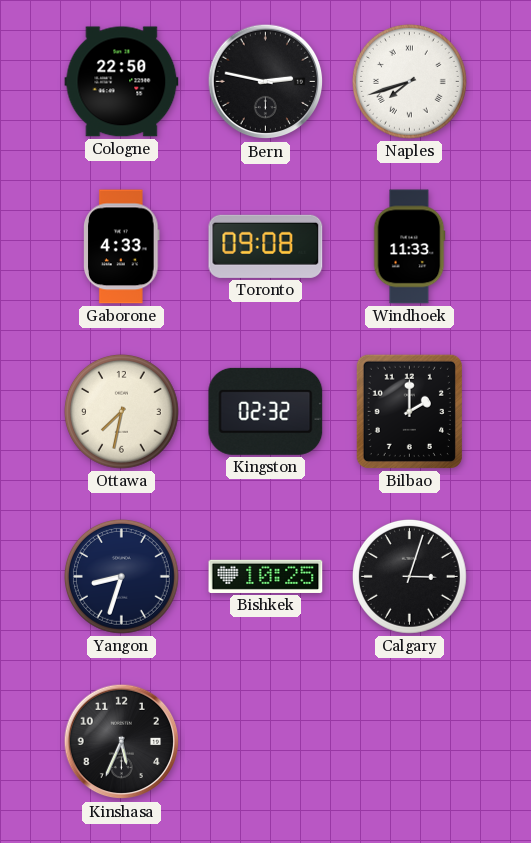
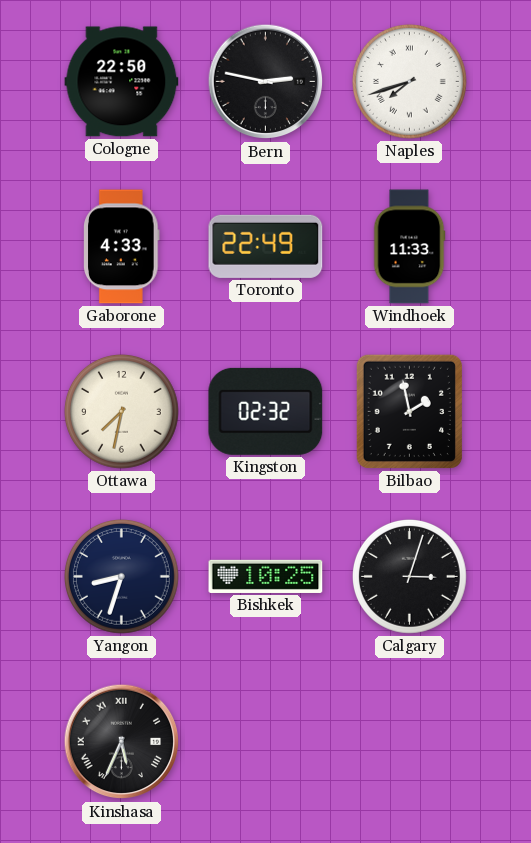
Toronto: 09:08 -> 22:49 (266, 246)
Bilbao: 2:00 -> 1:58 (409, 411)
Kinshasa numerals: Arabic -> Roman (122, 742)
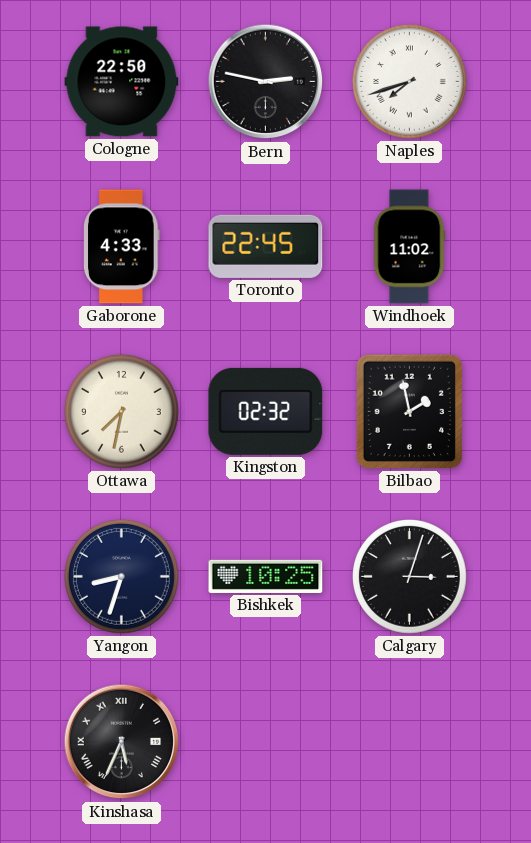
Toronto: 22:49 -> 22:45 (266, 246)
Windhoek: 11:33 -> 11:02 (409, 247)
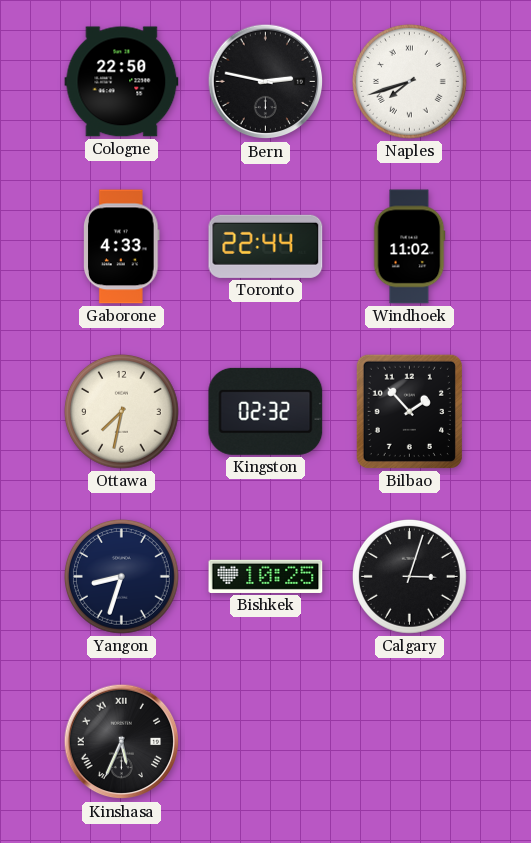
Toronto: 22:45 -> 22:44 (266, 246)
Bilbao: 1:58 -> 1:53 (409, 411)
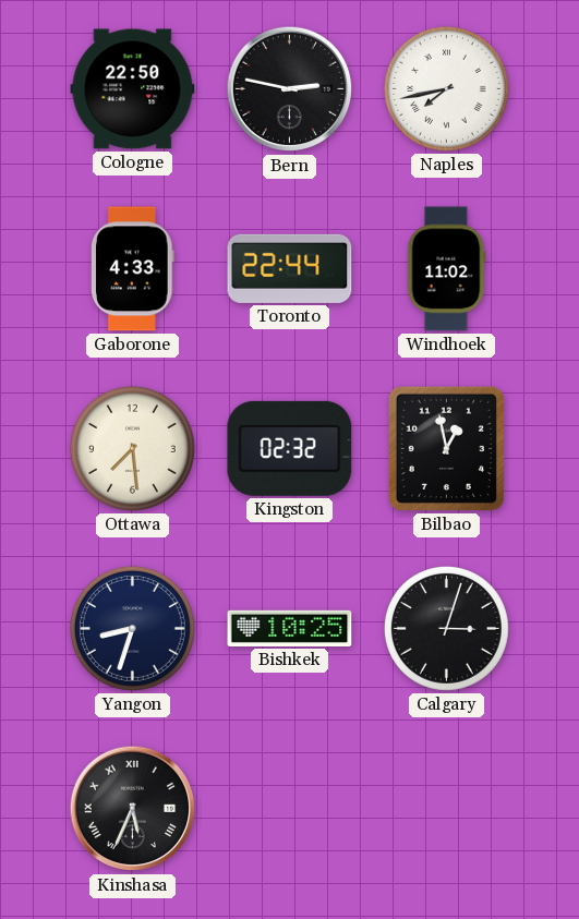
Naples: 7:42 -> 7:43 (446, 88)
Ottawa: 7:32 -> 7:29 (132, 448)
Bilbao: 1:53 -> 12:58 (446, 448)
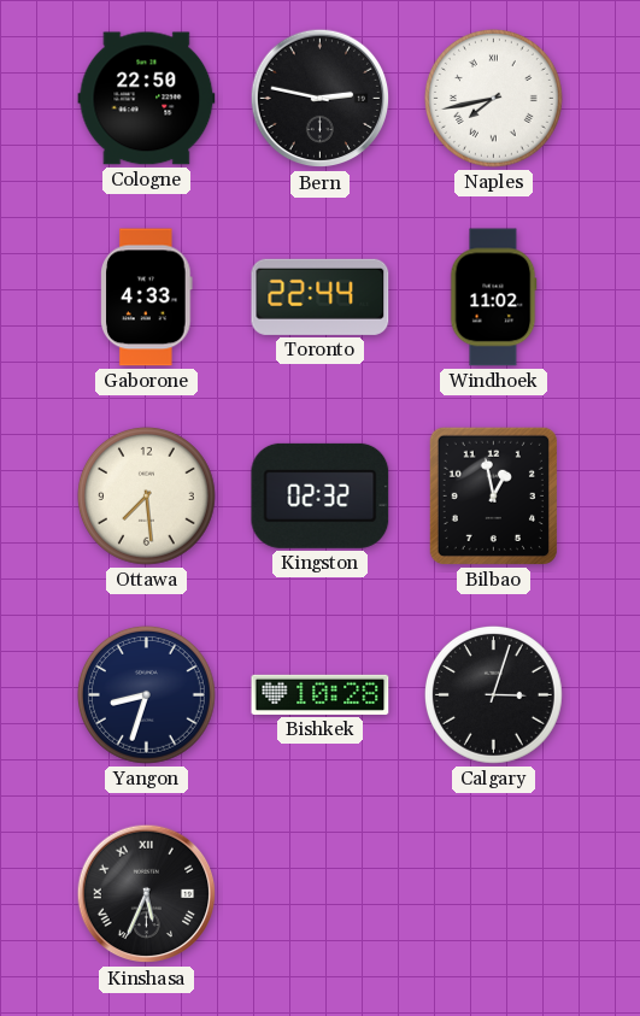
Bishkek: 10:25 -> 10:28 (321, 694)
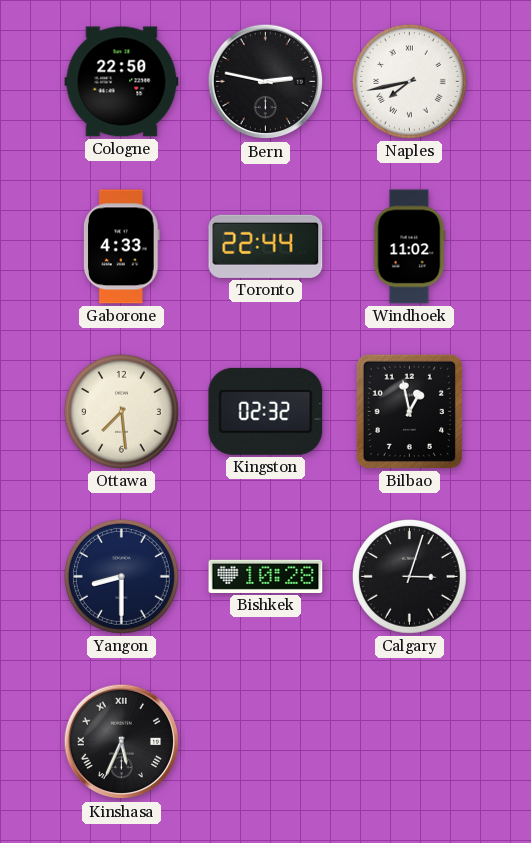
Yangon: 8:33 -> 8:30 (121, 576)
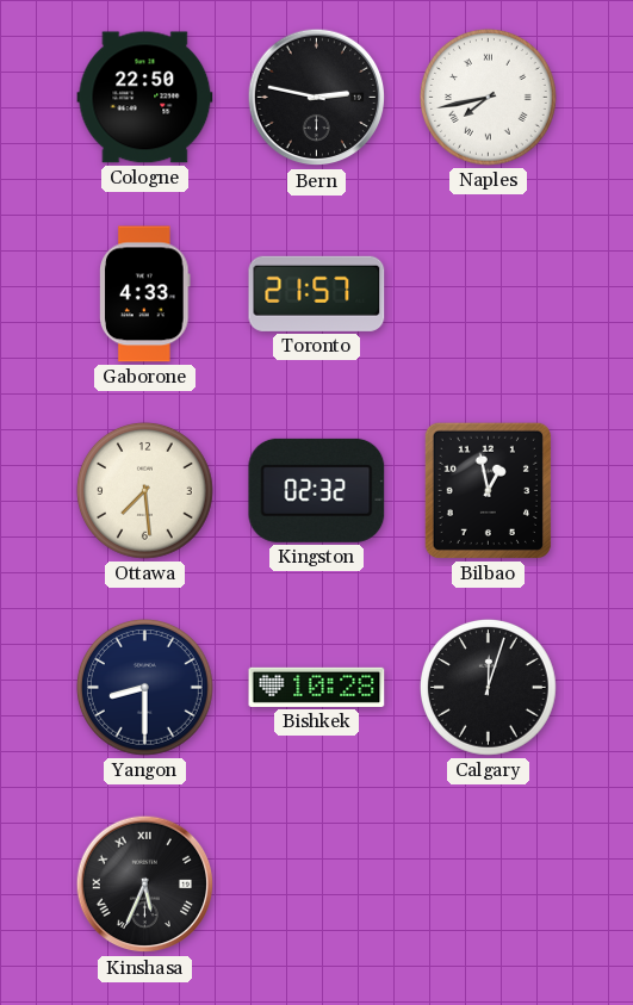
Toronto: 22:44 -> 21:57 (317, 293)
Windhoek: 11:02 -> none (409, 247)
Calgary: 3:03 -> 12:03 (488, 687)
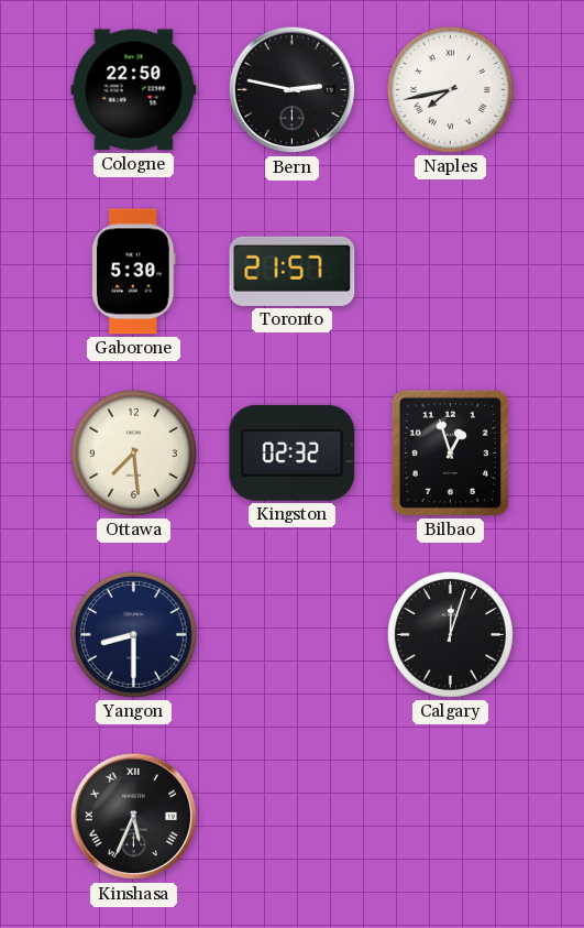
Gaborone: 4:33 -> 5:30 (134, 272)
Bilbao: 12:58 -> 12:57 (450, 452)
Bishkek: 10:28 -> none (317, 687)
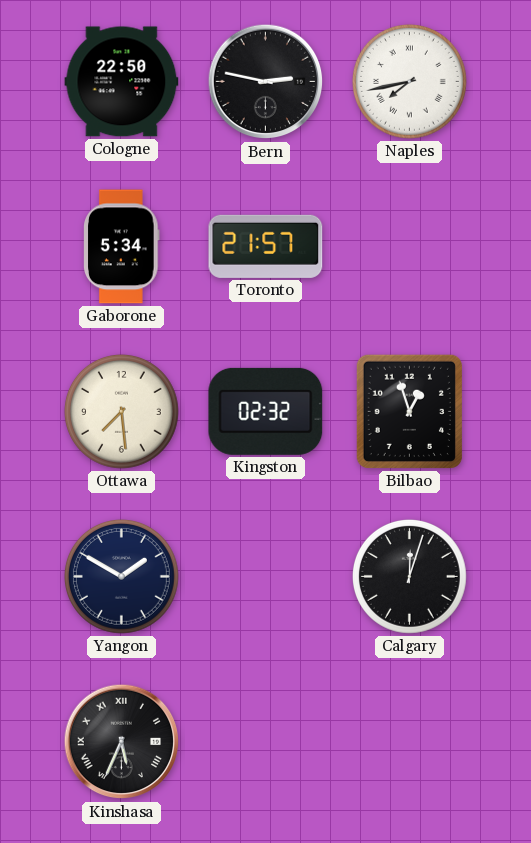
Gaborone: 5:30 -> 5:34 (122, 247)
Yangon: 8:30 -> 1:50 (121, 576)
